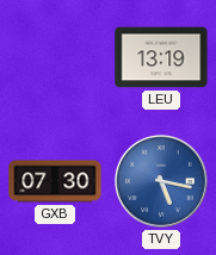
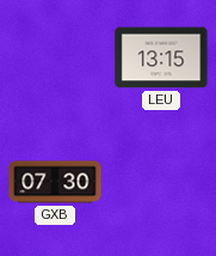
LEU: 13:19 -> 13:15 (161, 57)
TVY: 5:17 -> none (161, 181)
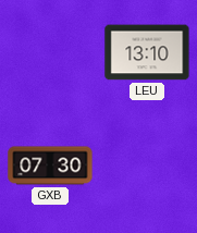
LEU: 13:15 -> 13:10 (147, 52)
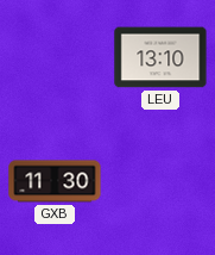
GXB: 07:30 -> 11:30 (55, 181)
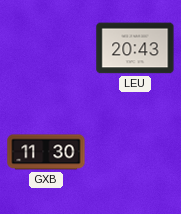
LEU: 13:10 -> 20:43 (135, 48)
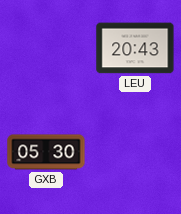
GXB: 11:30 -> 05:30 (46, 152)
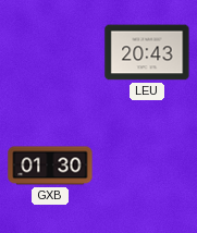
GXB: 05:30 -> 01:30 (50, 165)
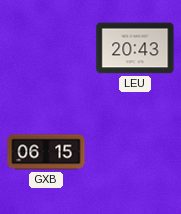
GXB: 01:30 -> 06:15 (46, 152)
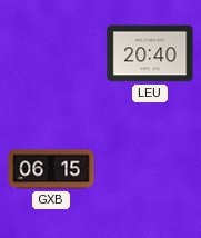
LEU: 20:43 -> 20:40 (150, 53)
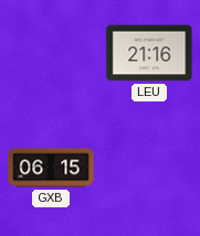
LEU: 20:40 -> 21:16 (149, 53)
